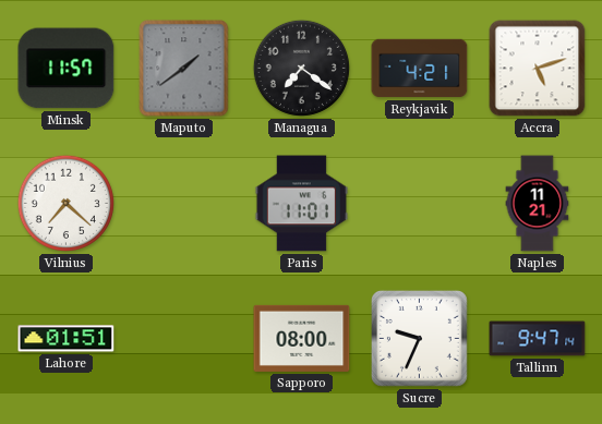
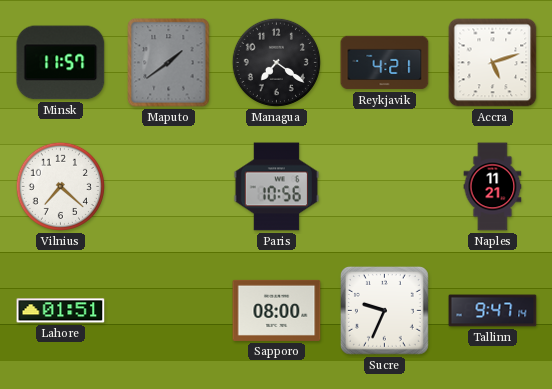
Paris: 11:01 -> 10:56 (276, 187)
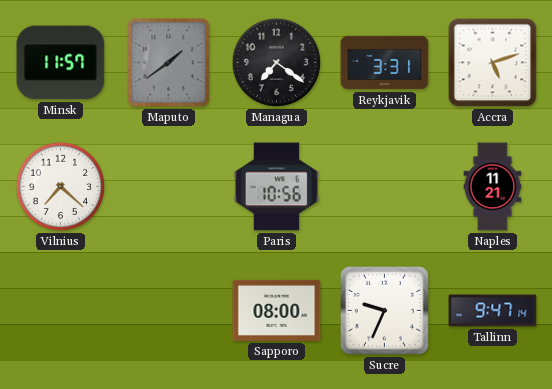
Reykjavik: 4:21 -> 3:31 (385, 63)
Lahore: 01:51 -> none (61, 311)
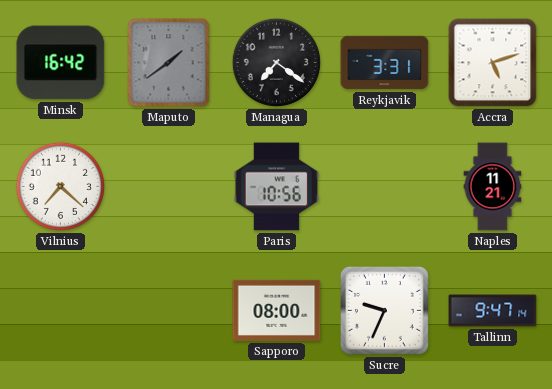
Minsk: 11:57 -> 16:42 (61, 63)
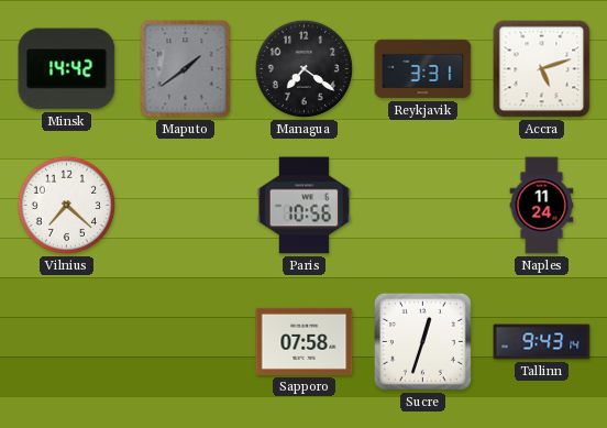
Minsk: 16:42 -> 14:42 (67, 69)
Naples: 11:21 -> 11:24 (542, 206)
Sapporo: 08:00 -> 07:58 (305, 341)
Sucre: 9:34 -> 12:33 (422, 341)
Tallinn: 9:47 -> 9:43 (542, 342)
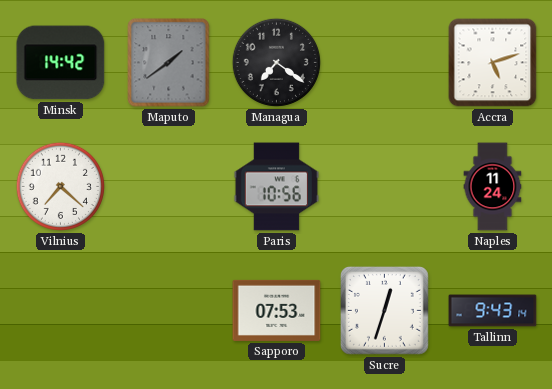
Reykjavik: 3:31 -> none (423, 69)
Sapporo: 07:58 -> 07:53 (277, 310)
